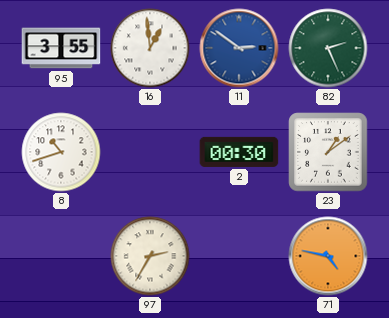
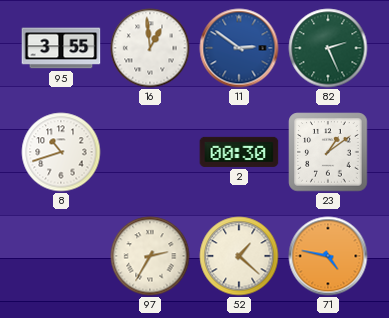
52: none -> 1:22 (239, 256)
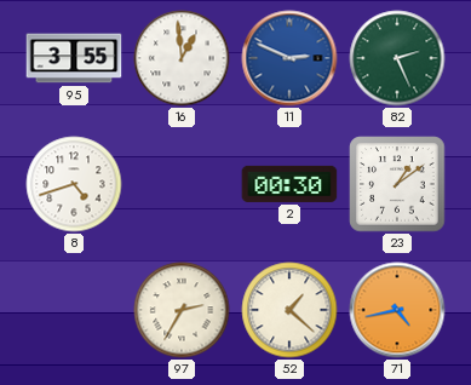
11: 2:51 -> 2:49 (289, 58)
8: 10:42 -> 4:42 (74, 184)
71: 4:47 -> 4:43 (397, 310)
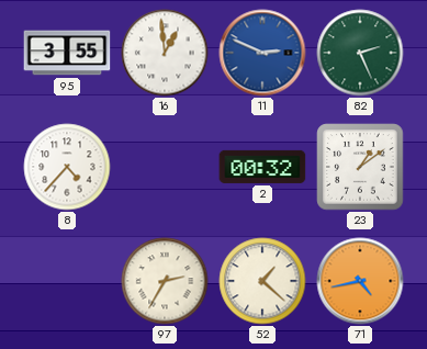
8: 4:42 -> 4:37 (67, 167)
2: 00:30 -> 00:32 (262, 167)
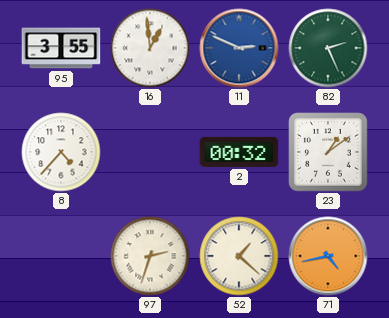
97: 2:35 -> 2:33 (150, 256)
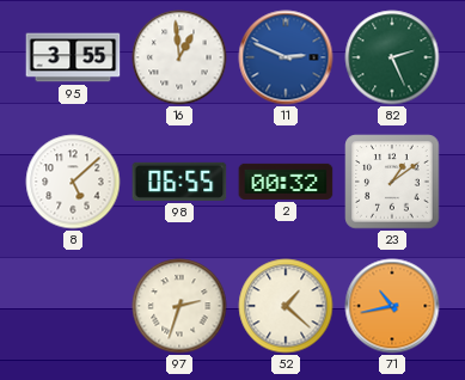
8: 4:37 -> 5:08 (73, 182)
98: none -> 06:55 (179, 182)
71: 4:43 -> 10:43 (392, 306)
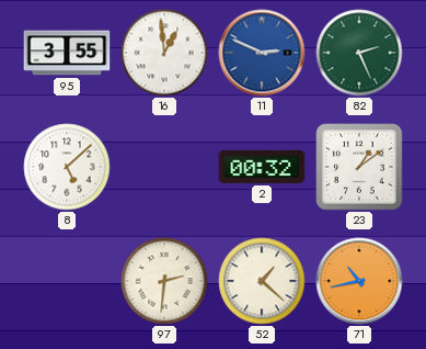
98: 06:55 -> none (179, 182)
97: 2:33 -> 2:31 (164, 281)
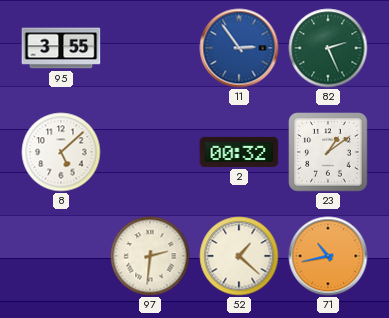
16: 12:59 -> none (164, 53)
11: 2:49 -> 2:54 (239, 48)
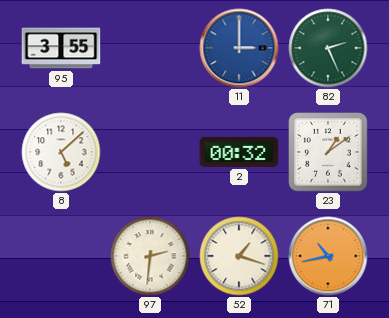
11: 2:54 -> 3:00 (239, 48)
52: 1:22 -> 1:18 (239, 256)
